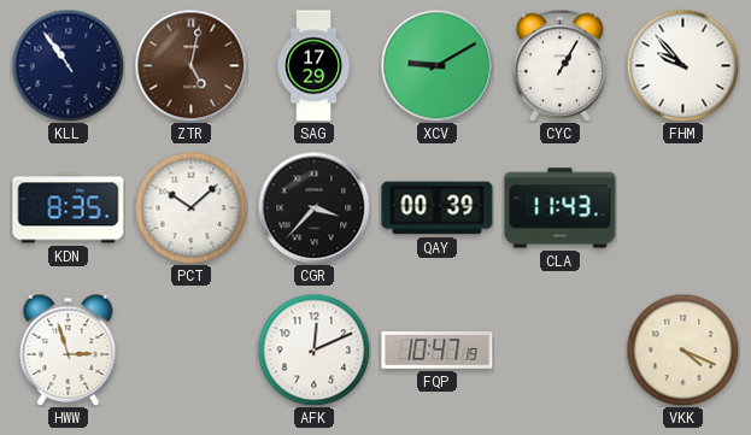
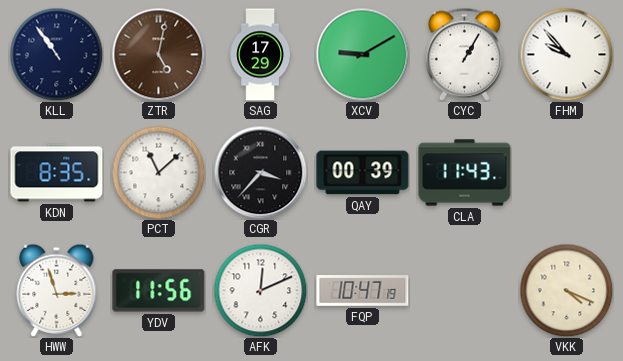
PCT: 10:08 -> 11:08 (158, 172)
YDV: none -> 11:56 (159, 291)
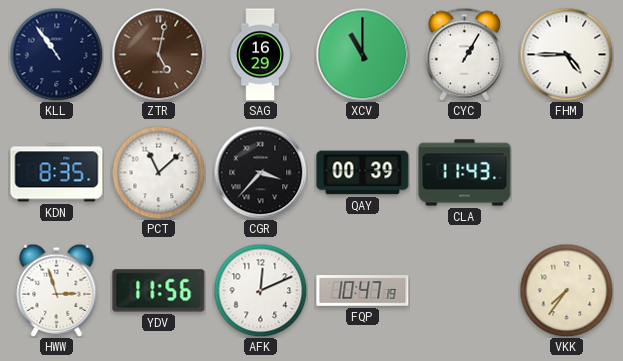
SAG: 17:29 -> 16:29 (260, 55)
XCV: 9:10 -> 11:00 (362, 54)
FHM: 9:53 -> 4:45 (566, 54)
VKK: 4:19 -> 7:36 (566, 290)
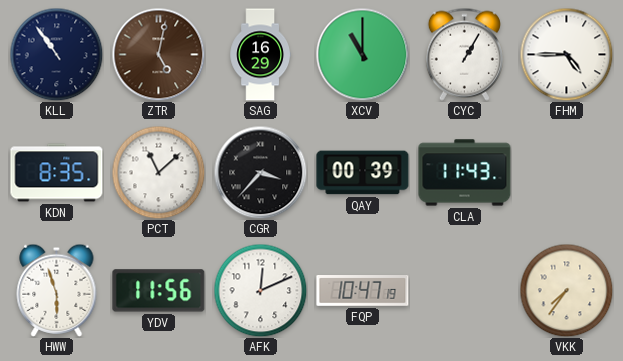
HWW: 2:57 -> 5:57 (57, 290)
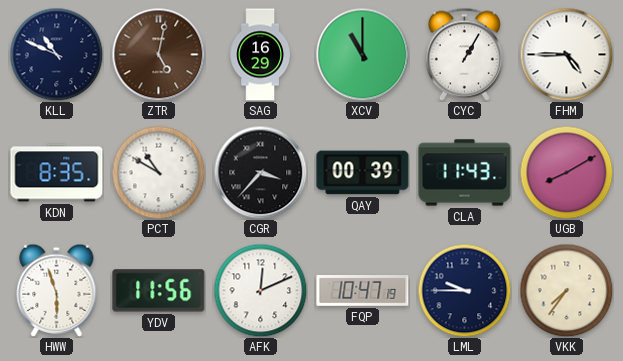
KLL: 10:54 -> 10:49 (56, 54)
PCT: 11:08 -> 10:50 (158, 172)
UGB: none -> 8:10 (566, 172)
LML: none -> 9:45 (464, 290)
